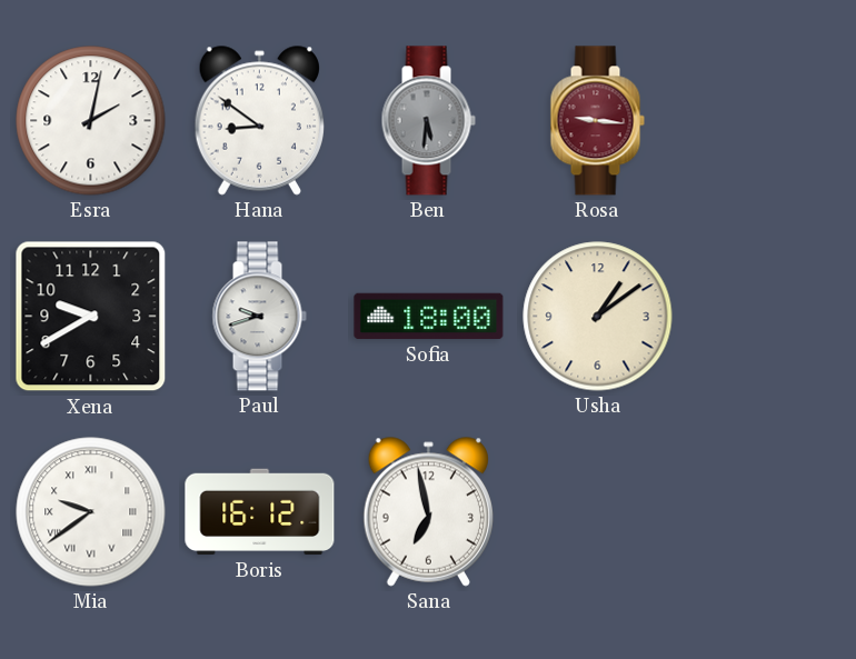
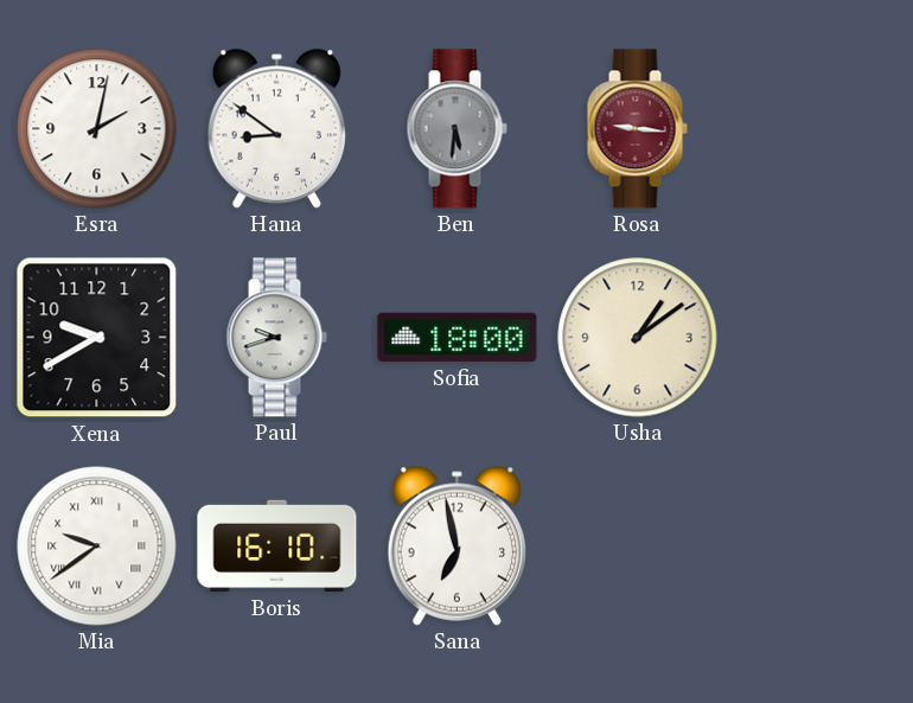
Boris: 16:12 -> 16:10 (277, 547)
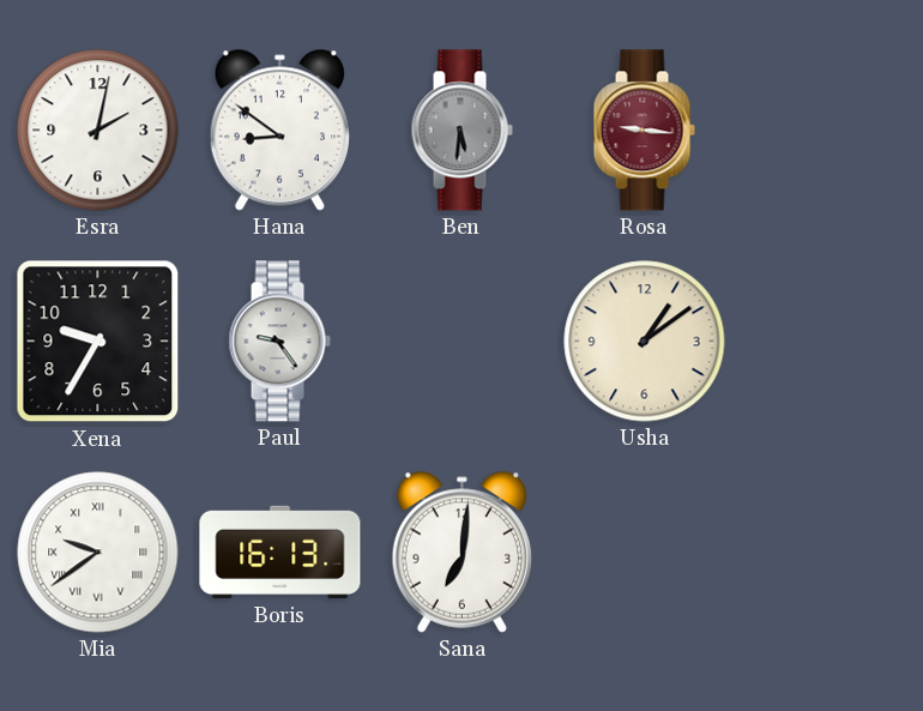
Xena: 9:40 -> 9:35 (98, 342)
Paul: 9:42 -> 9:24 (279, 342)
Sofia: 18:00 -> none (458, 338)
Boris: 16:10 -> 16:13 (280, 553)
Sana: 6:58 -> 7:01 (461, 552)
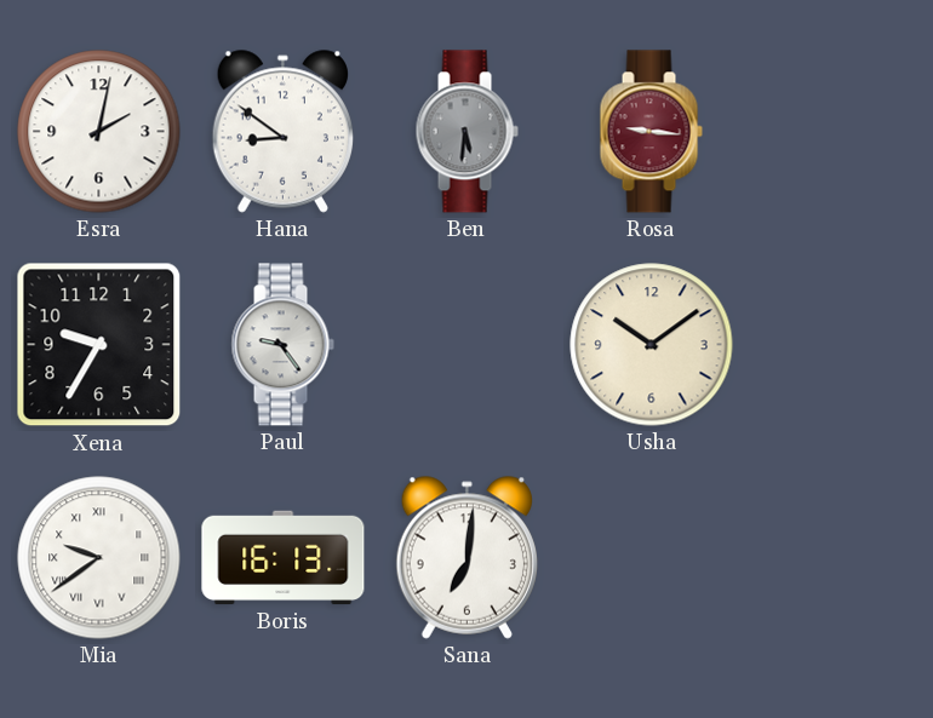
Usha: 1:09 -> 10:09 (652, 345)
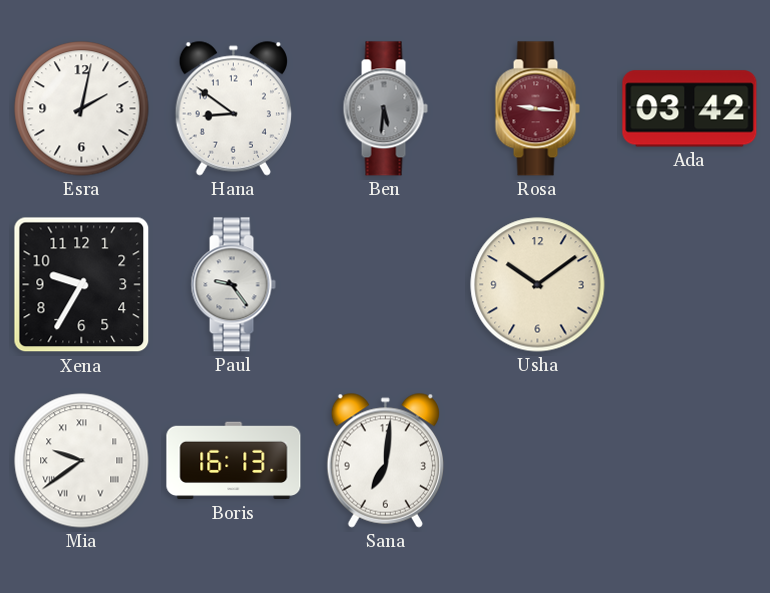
Ada: none -> 03:42 (690, 109)
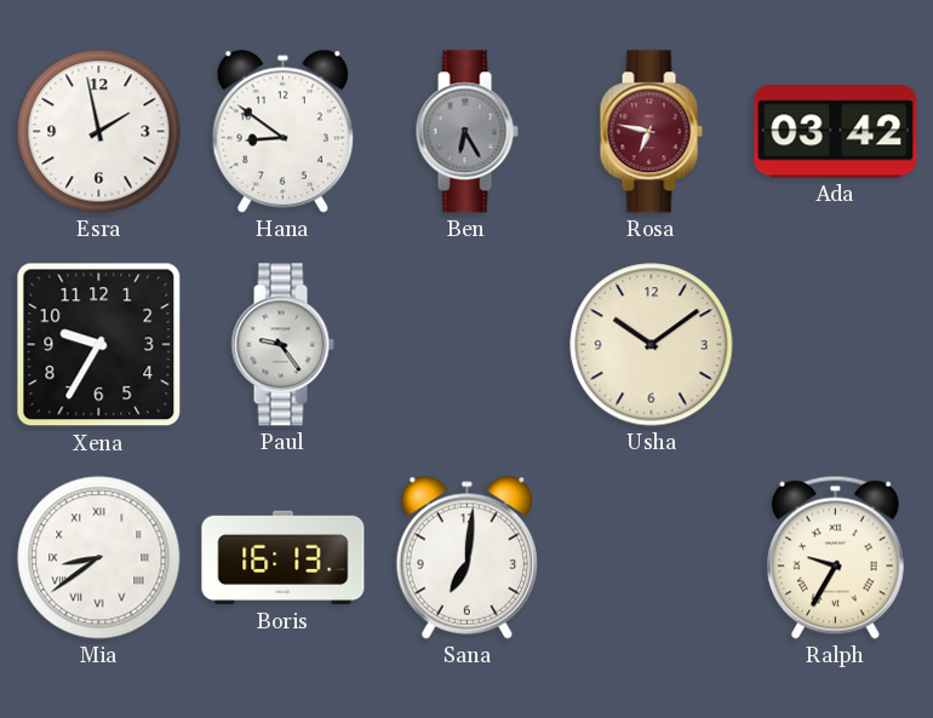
Esra: 2:02 -> 1:58 (99, 132)
Ben: 5:31 -> 6:25 (466, 132)
Rosa: 9:16 -> 6:47 (651, 132)
Mia: 9:39 -> 8:39 (99, 558)
Ralph: none -> 9:35 (835, 557)
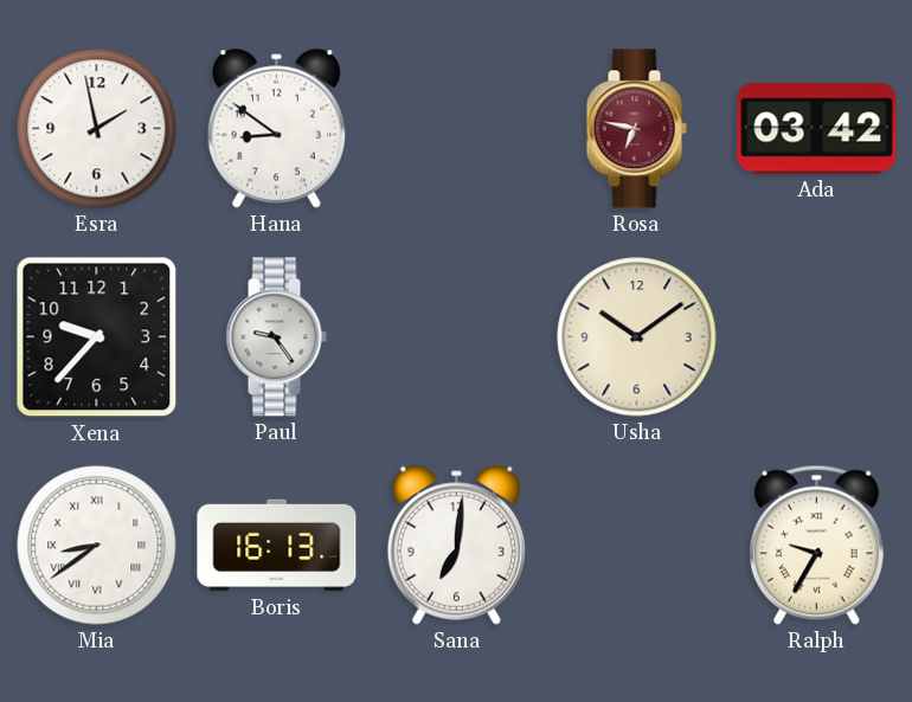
Ben: 6:25 -> none (466, 132)
Xena: 9:35 -> 9:37 (97, 337)
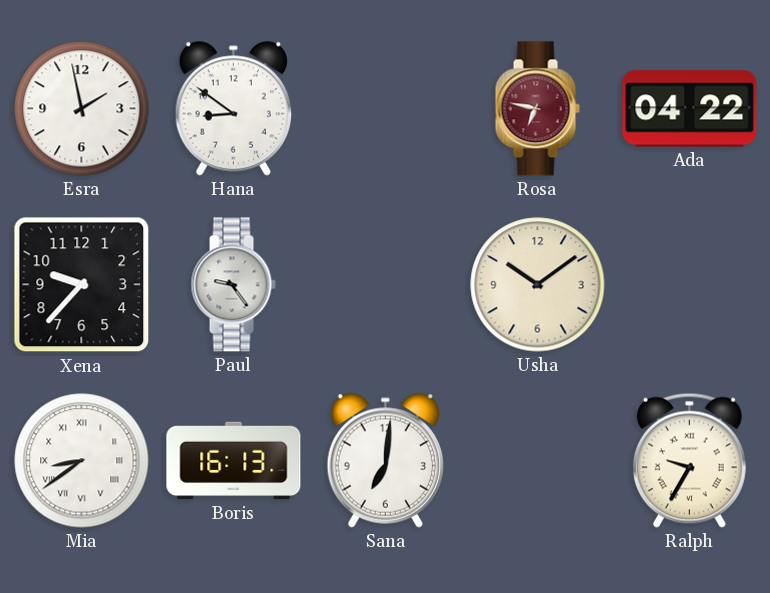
Ada: 03:42 -> 04:22 (690, 109)
